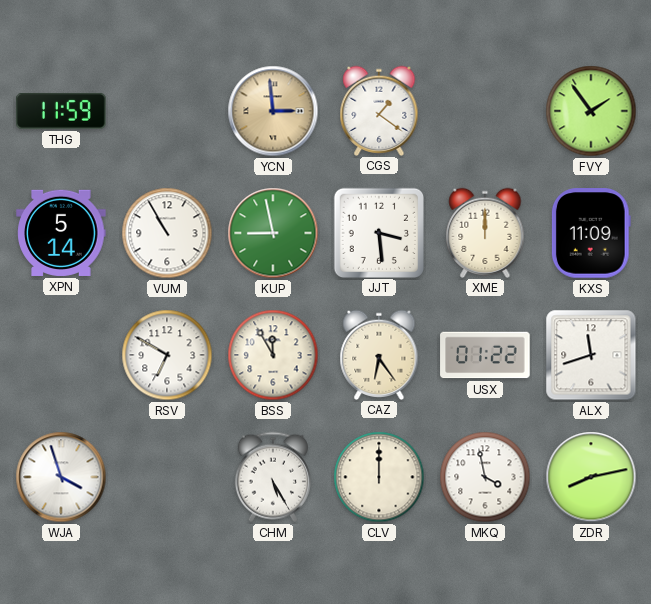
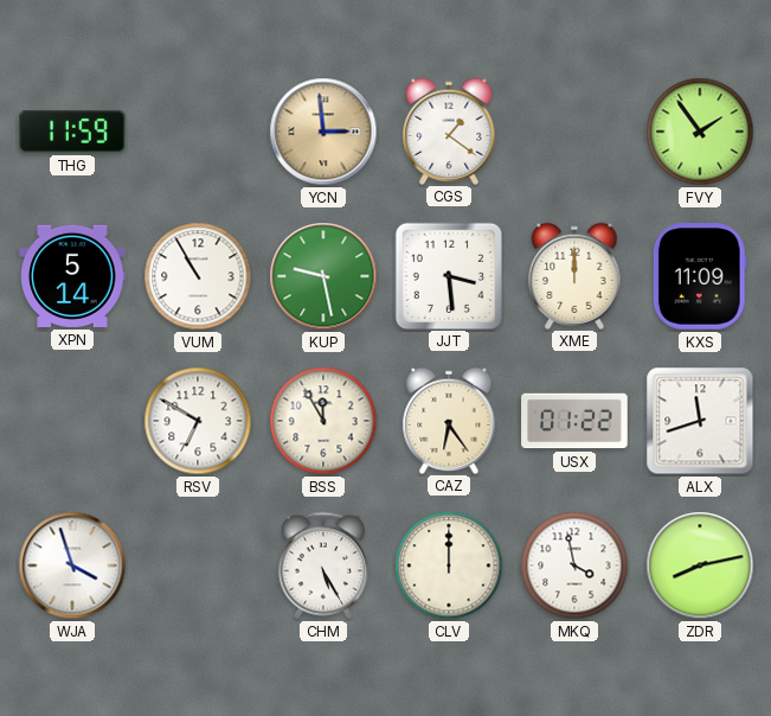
KUP: 8:58 -> 9:28 (323, 276)
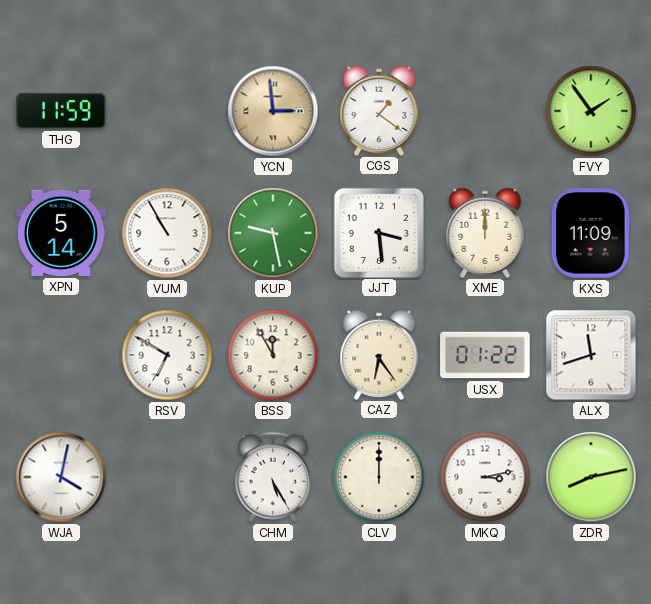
WJA: 3:57 -> 4:02 (61, 477)
MKQ: 3:58 -> 3:13 (485, 477)
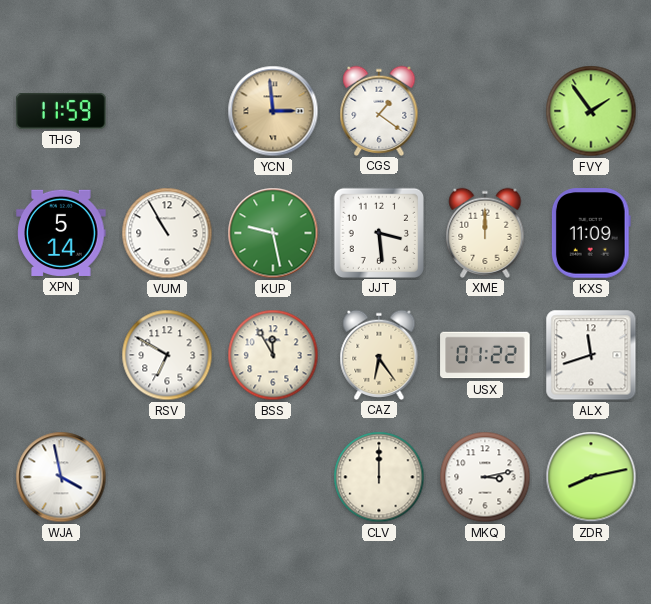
WJA: 4:02 -> 3:58 (61, 477)
CHM: 5:25 -> none (273, 477)
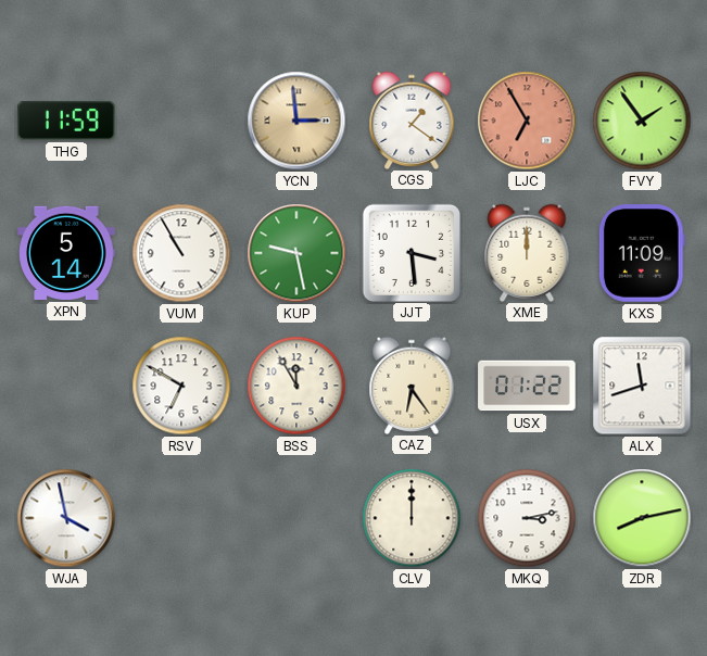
LJC: none -> 6:55 (527, 121)
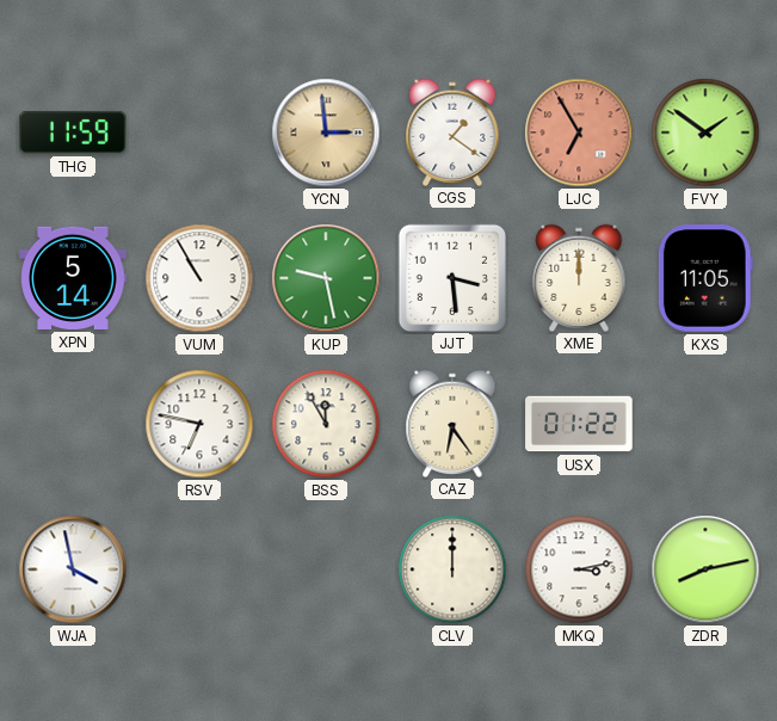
FVY: 1:54 -> 1:51 (705, 133)
KXS: 11:09 -> 11:05 (705, 278)
RSV: 6:50 -> 6:47 (199, 424)
ALX: 11:42 -> none (642, 386)
